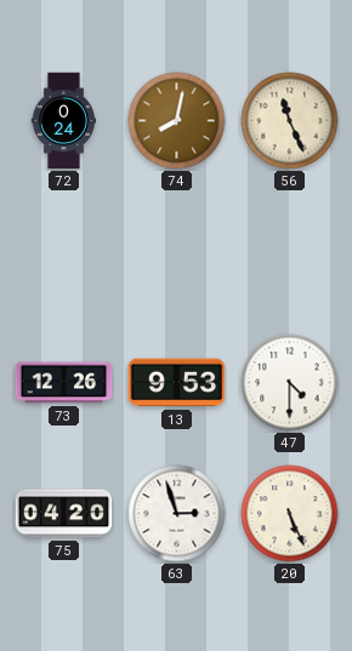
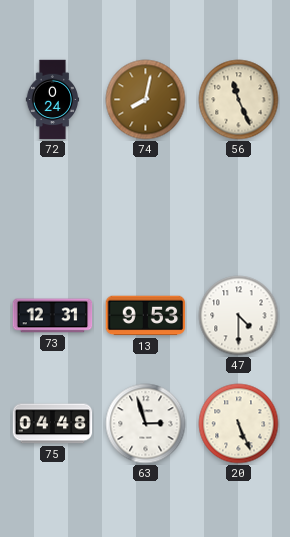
73: 12:26 -> 12:31 (53, 316)
75: 04:20 -> 04:48 (53, 424)
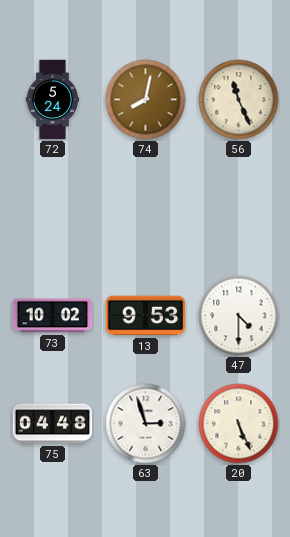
72: 0:24 -> 5:24 (53, 100)
73: 12:31 -> 10:02 (53, 316)
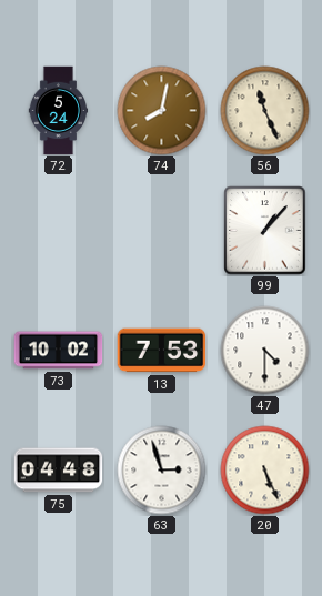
99: none -> 1:07 (265, 231)
13: 9:53 -> 7:53 (162, 351)
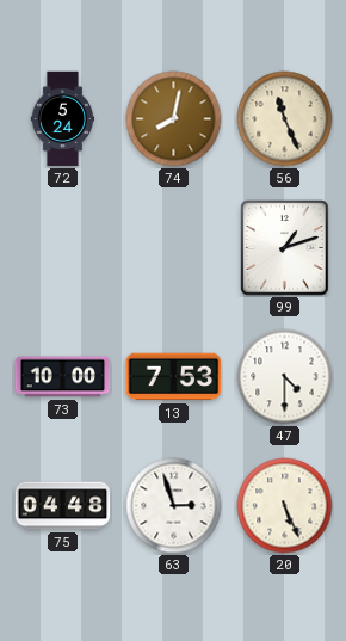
99: 1:07 -> 1:12 (285, 248)
73: 10:02 -> 10:00 (63, 377)
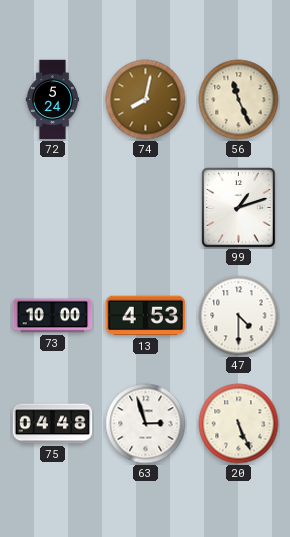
13: 7:53 -> 4:53 (146, 316)
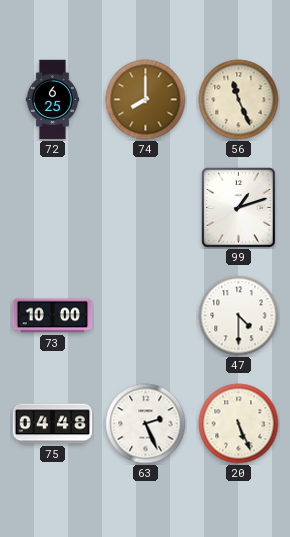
72: 5:24 -> 6:25 (53, 100)
74: 8:02 -> 8:00 (146, 100)
13: 4:53 -> none (146, 316)
63: 2:57 -> 2:26 (146, 424)
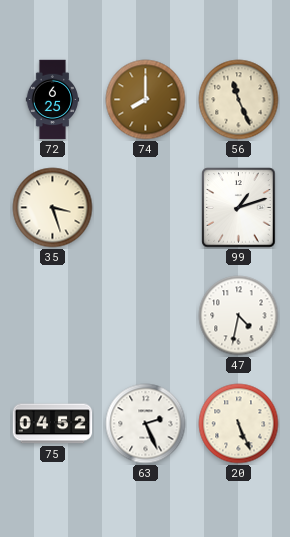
35: none -> 3:27 (53, 208)
73: 10:00 -> none (53, 316)
47: 4:30 -> 4:32 (239, 316)
75: 04:48 -> 04:52 (53, 424)
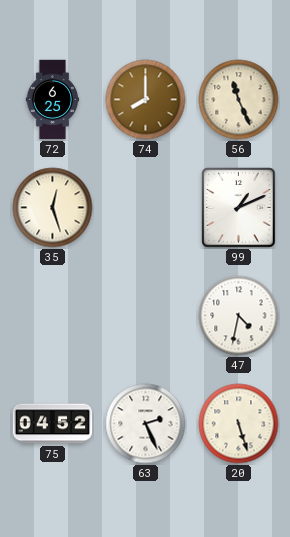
35: 3:27 -> 12:27 (53, 208)
99: 1:12 -> 1:11 (239, 208)
20: 5:26 -> 5:27 (239, 424)
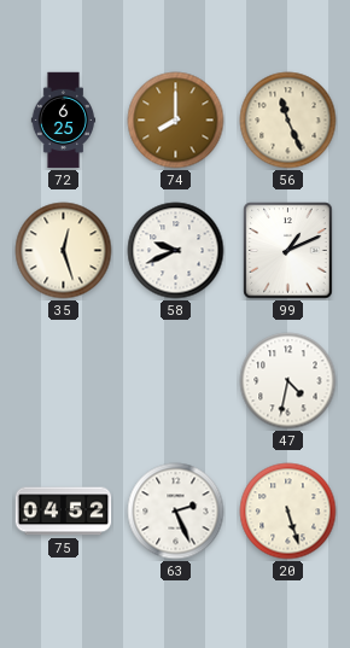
58: none -> 9:41 (176, 251)
